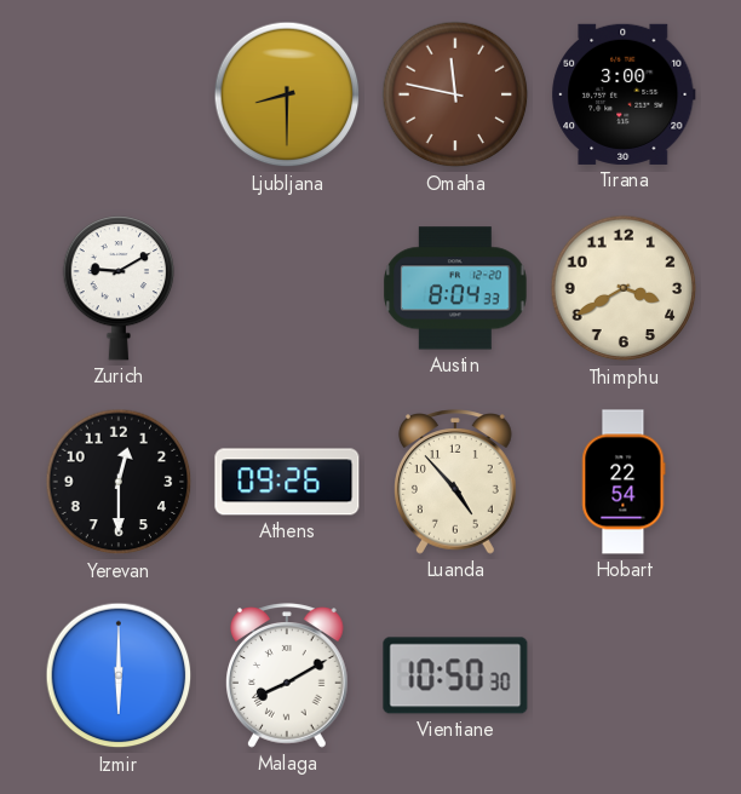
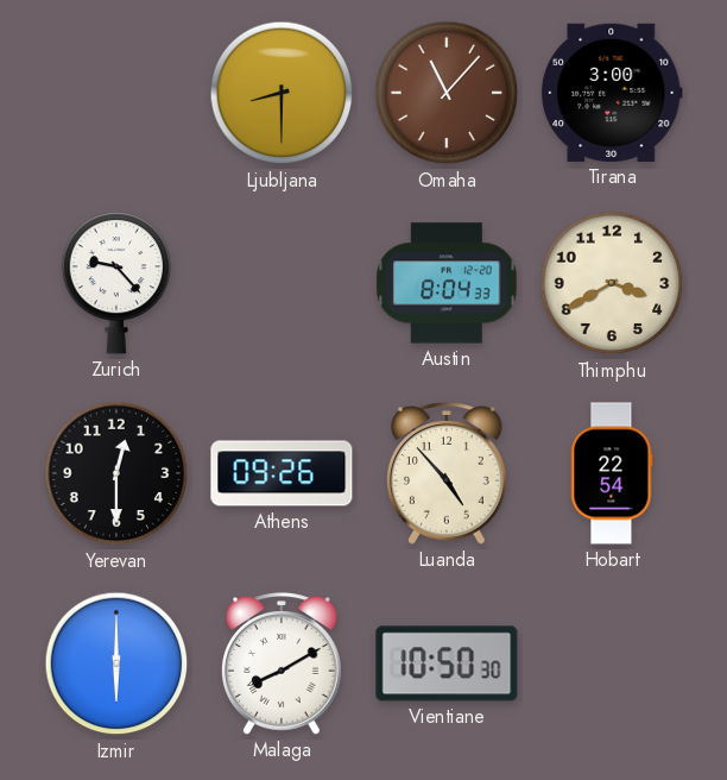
Omaha: 11:47 -> 11:07 (447, 93)
Zurich: 9:10 -> 9:23 (116, 283)
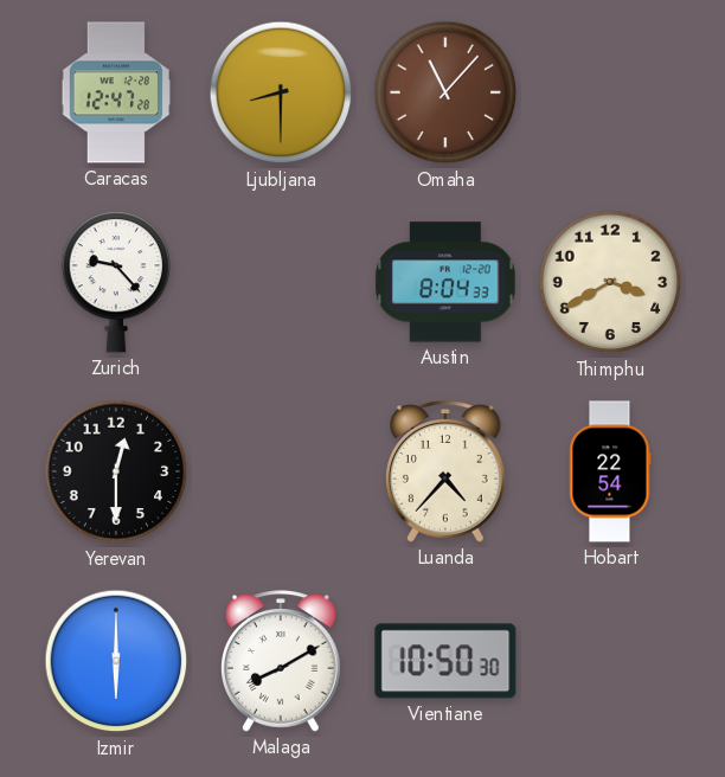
Caracas: none -> 12:47 (116, 92)
Tirana: 3:00 -> none (612, 93)
Athens: 09:26 -> none (282, 473)
Luanda: 4:53 -> 4:37 (447, 471)
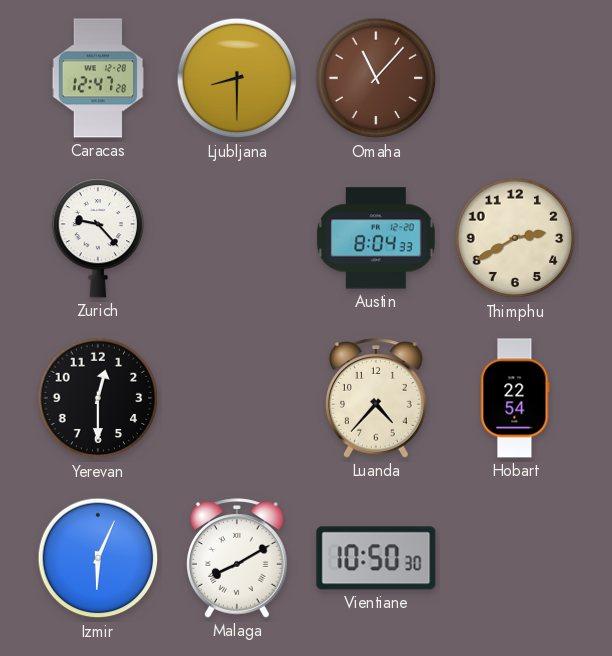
Thimphu: 3:40 -> 2:40 (515, 238)
Izmir: 6:00 -> 6:04 (98, 558)
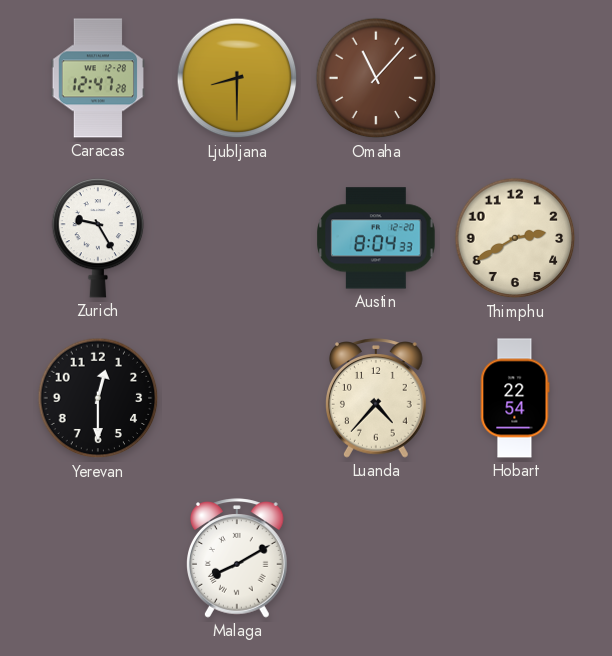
Zurich: 9:23 -> 9:25 (98, 238)
Izmir: 6:04 -> none (98, 558)
Vientiane: 10:50 -> none (376, 558)
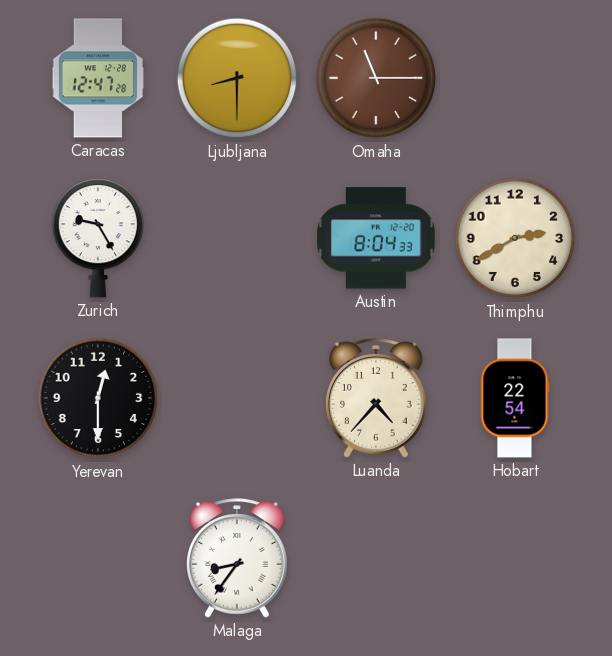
Omaha: 11:07 -> 11:15 (376, 78)
Malaga: 8:10 -> 8:36 (238, 558)
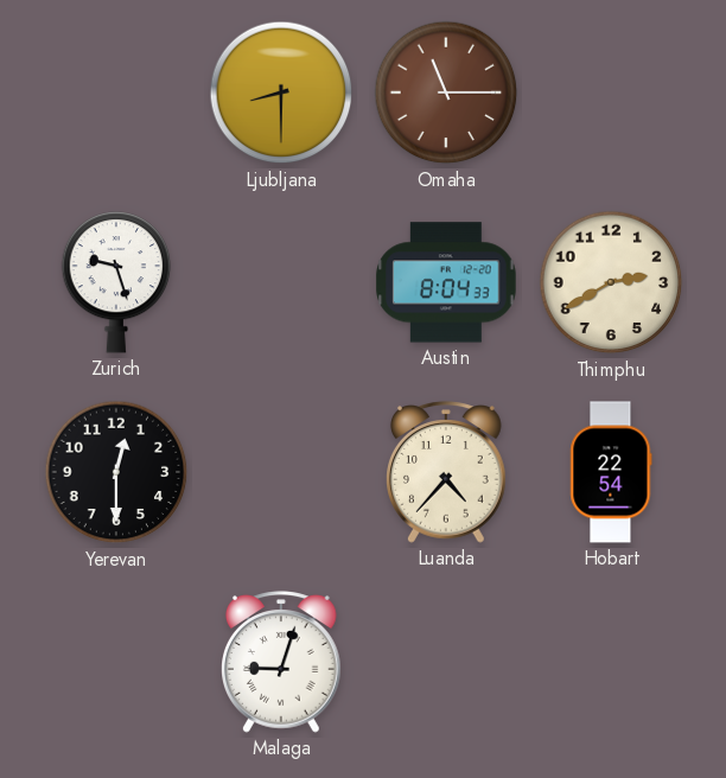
Caracas: 12:47 -> none (98, 78)
Zurich: 9:25 -> 9:27 (116, 282)
Malaga: 8:36 -> 9:03 (282, 662)
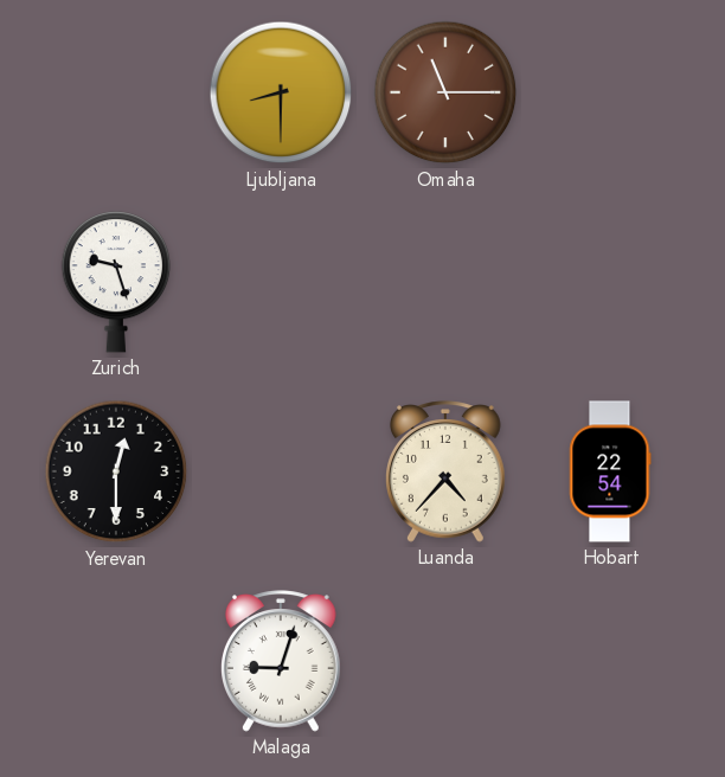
Austin: 8:04 -> none (446, 282)
Thimphu: 2:40 -> none (611, 282)
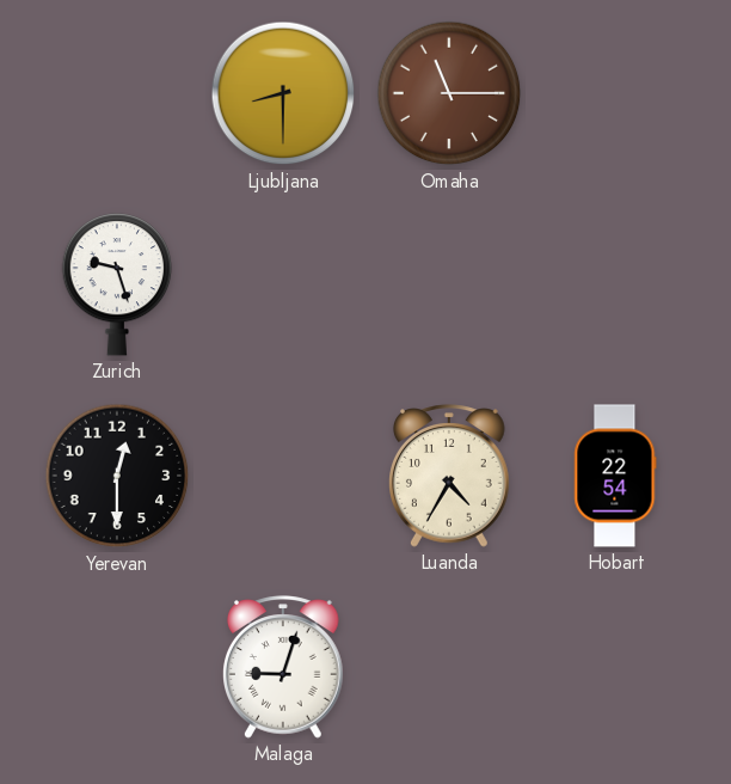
Luanda: 4:37 -> 4:35 (450, 476)
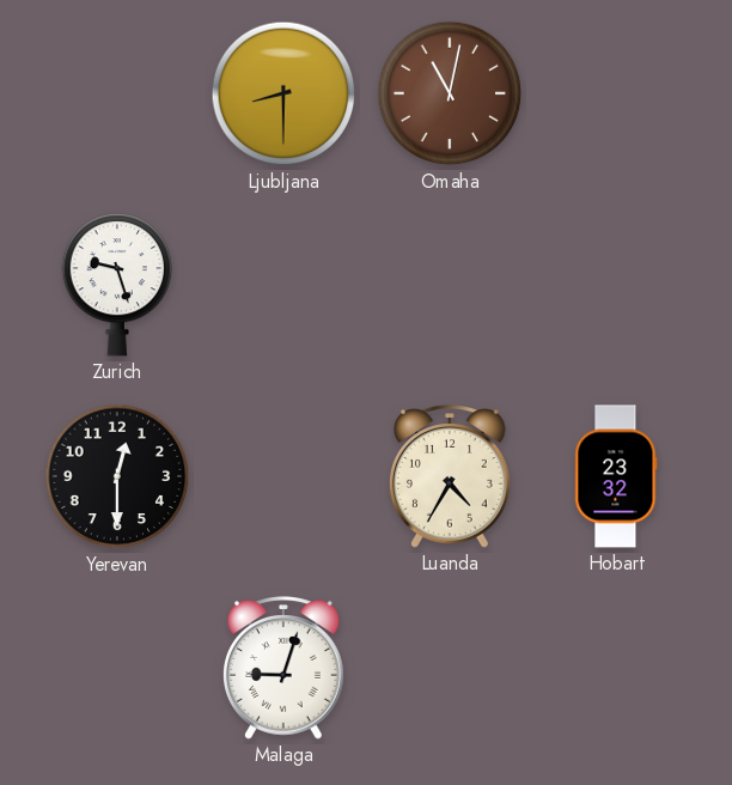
Omaha: 11:15 -> 11:02 (450, 93)
Hobart: 22:54 -> 23:32 (616, 476)
